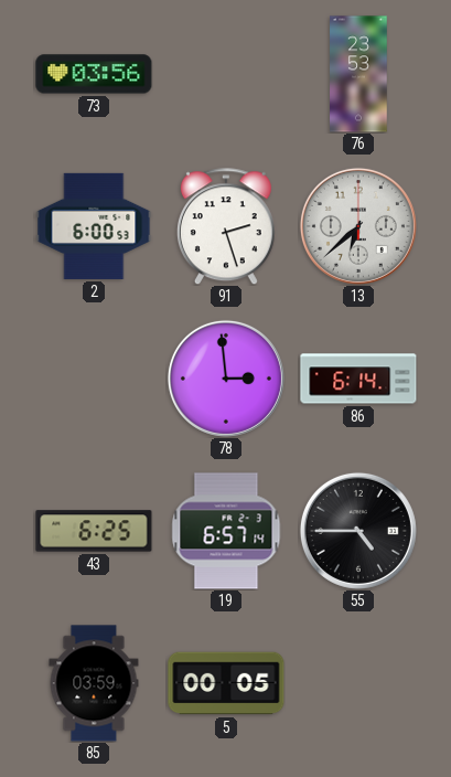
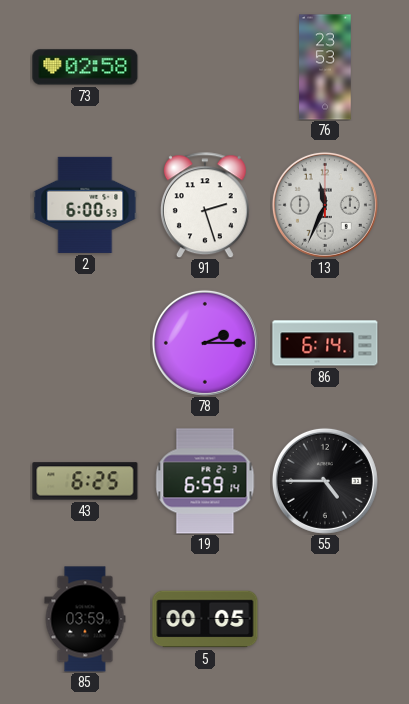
73: 03:56 -> 02:58 (85, 67)
13: 6:38 -> 11:34 (325, 205)
78: 2:59 -> 2:15 (205, 343)
19: 6:57 -> 6:59 (205, 481)
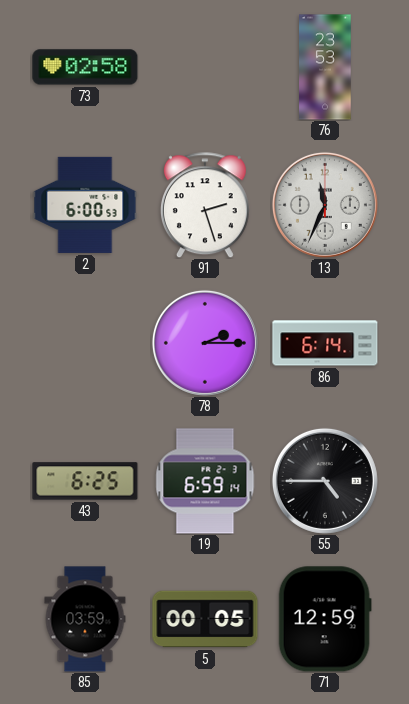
71: none -> 12:59 (325, 619)
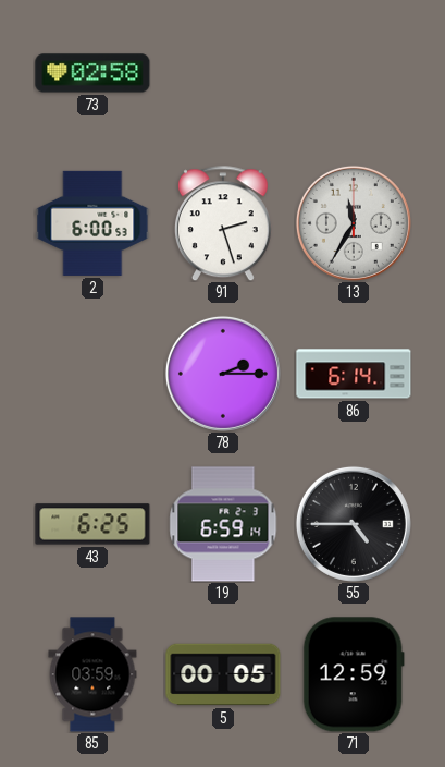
76: 23:53 -> none (325, 67)
13: 11:34 -> 11:35 (354, 223)
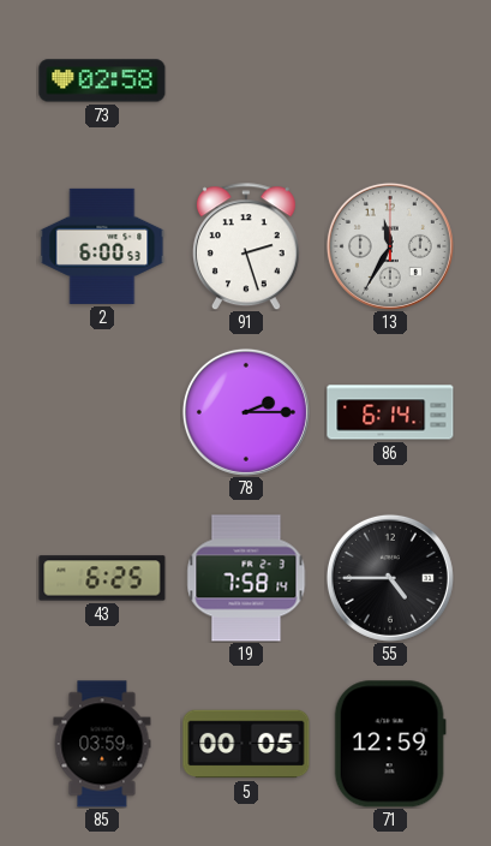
19: 6:59 -> 7:58 (246, 578)
